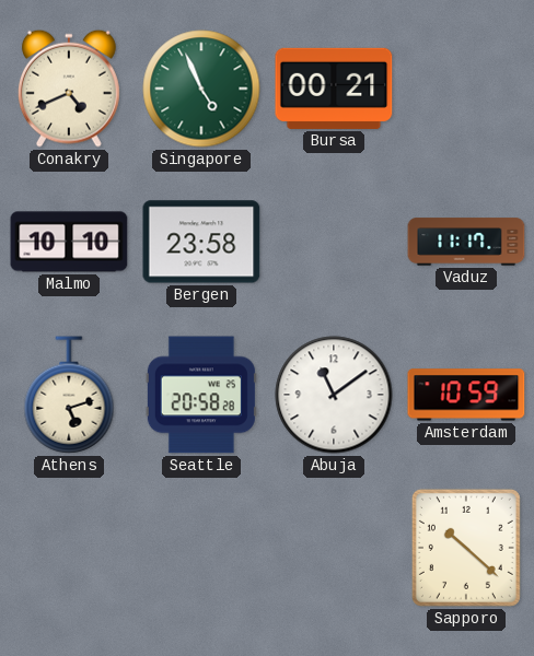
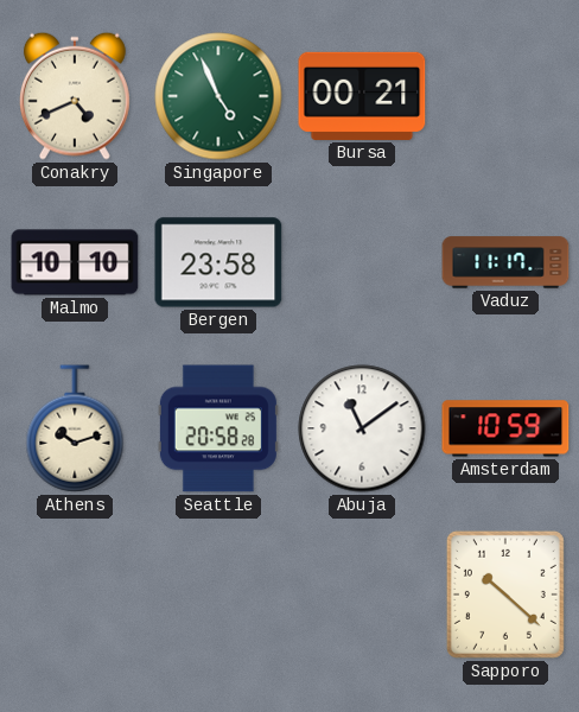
Athens: 5:12 -> 10:12 (75, 428)
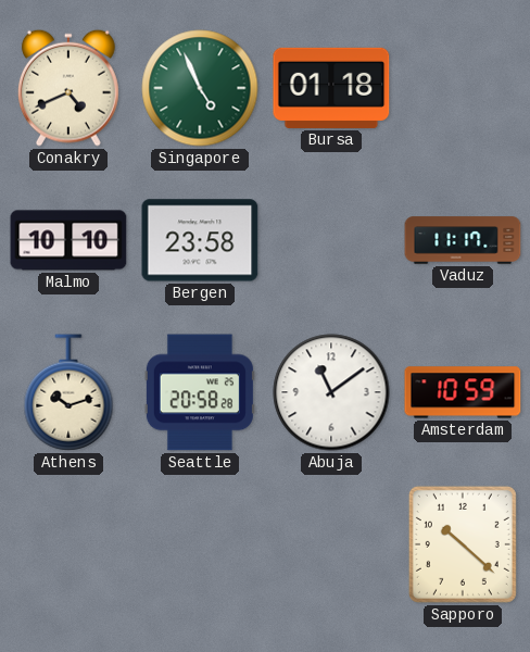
Bursa: 00:21 -> 01:18 (331, 88)
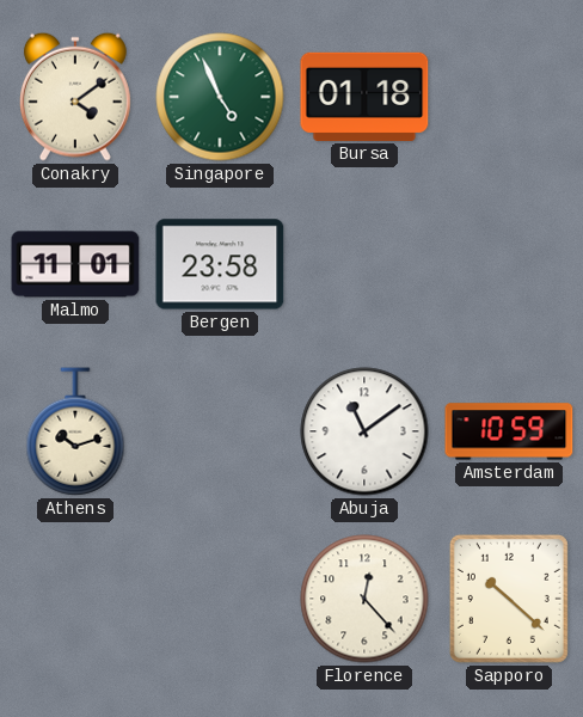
Conakry: 4:41 -> 4:09 (75, 97)
Malmo: 10:10 -> 11:01 (75, 264)
Vaduz: 11:17 -> none (463, 240)
Seattle: 20:58 -> none (200, 392)
Florence: none -> 12:23 (364, 599)
